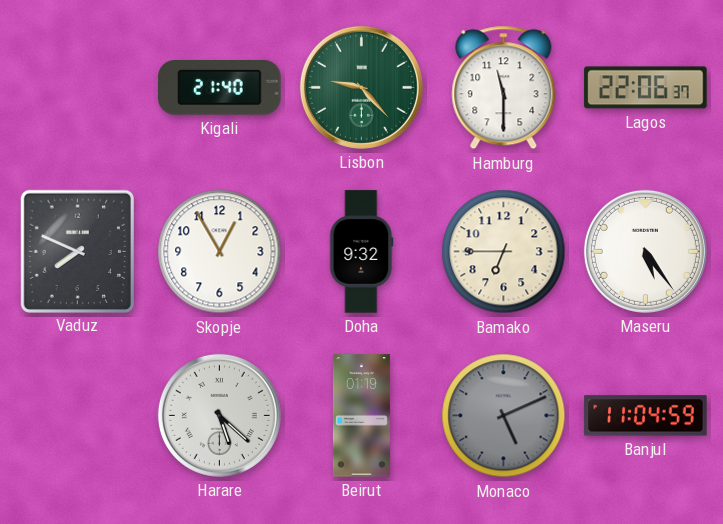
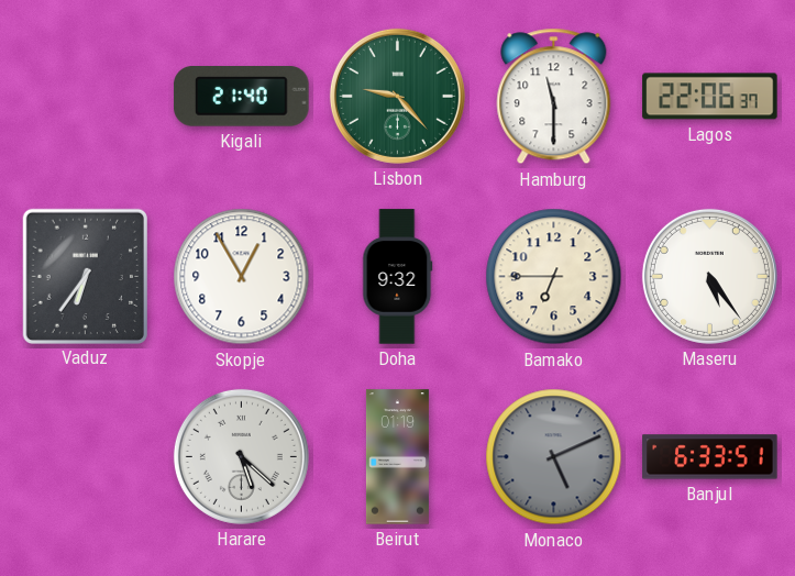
Vaduz: 7:49 -> 6:36 (85, 276)
Banjul: 11:04 -> 6:33 (710, 457)
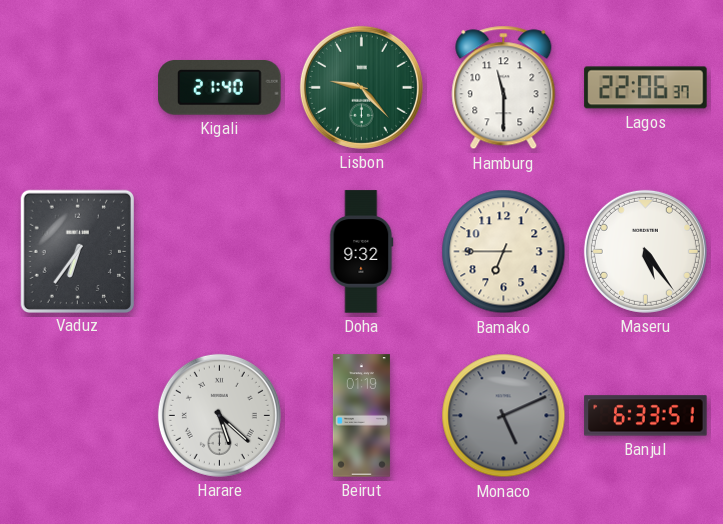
Skopje: 12:55 -> none (242, 277)
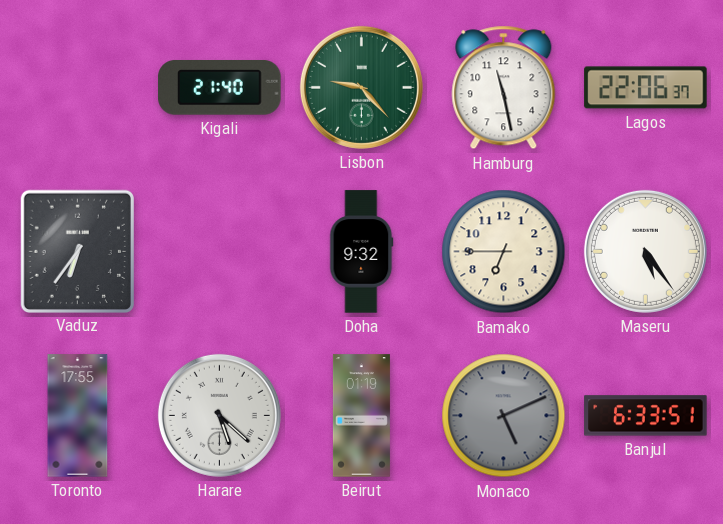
Hamburg: 11:30 -> 11:28 (504, 88)
Toronto: none -> 17:55 (78, 416)
